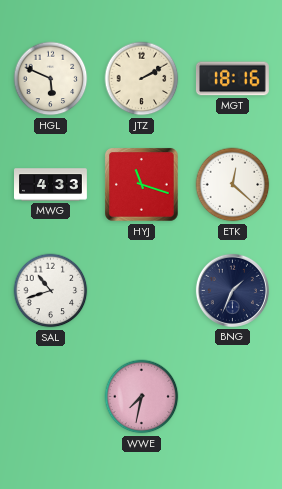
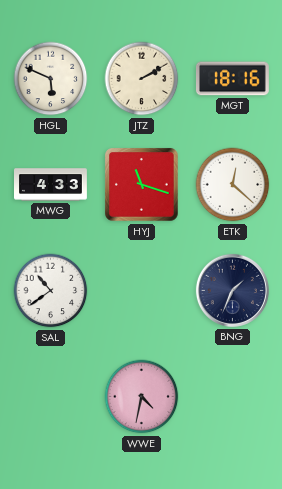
SAL: 10:42 -> 10:39 (51, 291)
WWE: 7:32 -> 4:32 (142, 397)
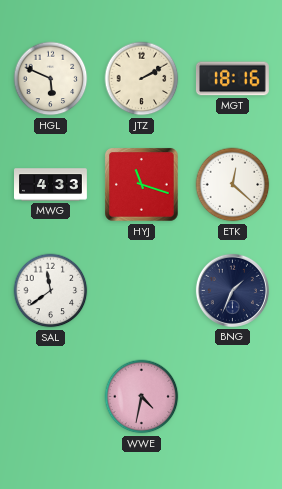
SAL: 10:39 -> 11:39 (51, 291)
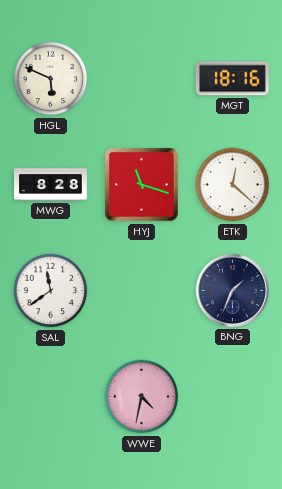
JTZ: 2:10 -> none (142, 79)
MWG: 4:33 -> 8:28 (51, 185)
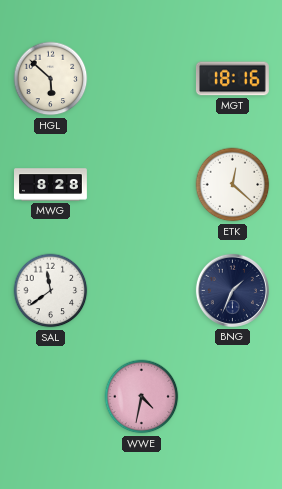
HGL: 5:49 -> 5:52 (51, 79)
HYJ: 11:18 -> none (142, 185)
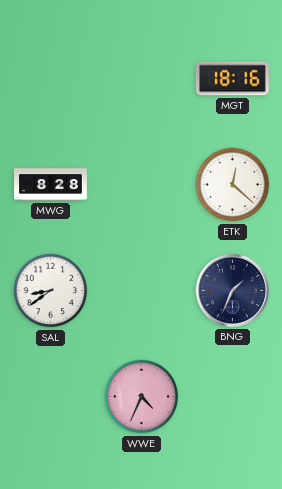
HGL: 5:52 -> none (51, 79)
SAL: 11:39 -> 8:39 (51, 291)
WWE: 4:32 -> 4:34 (142, 397)
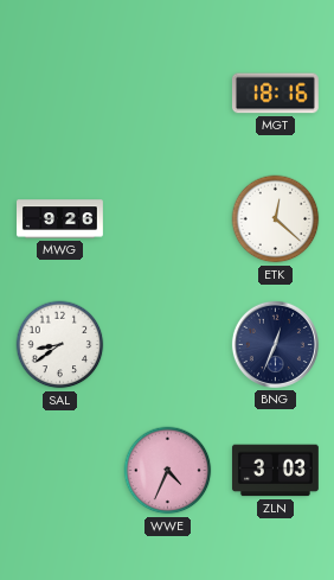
MWG: 8:28 -> 9:26 (60, 219)
BNG: 1:34 -> 12:34 (275, 344)
ZLN: none -> 3:03 (275, 471)
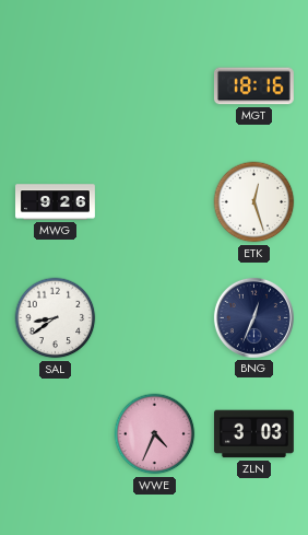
ETK: 12:22 -> 12:27 (254, 202)
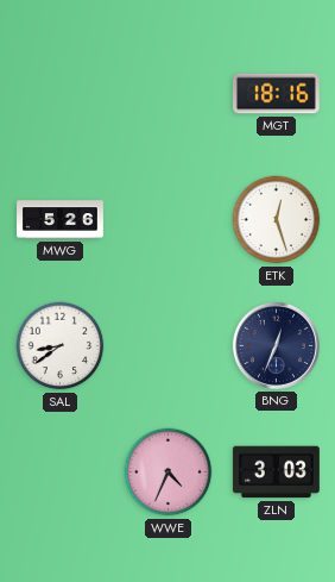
MWG: 9:26 -> 5:26 (61, 220)
